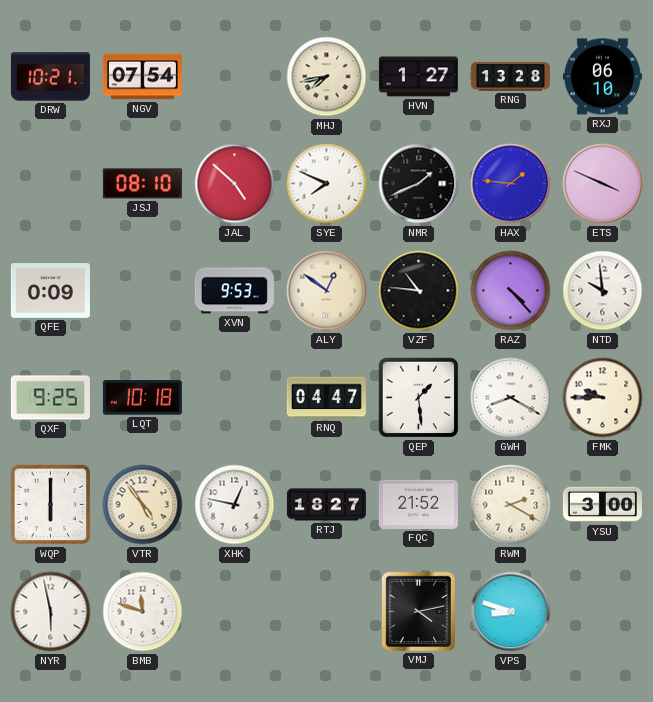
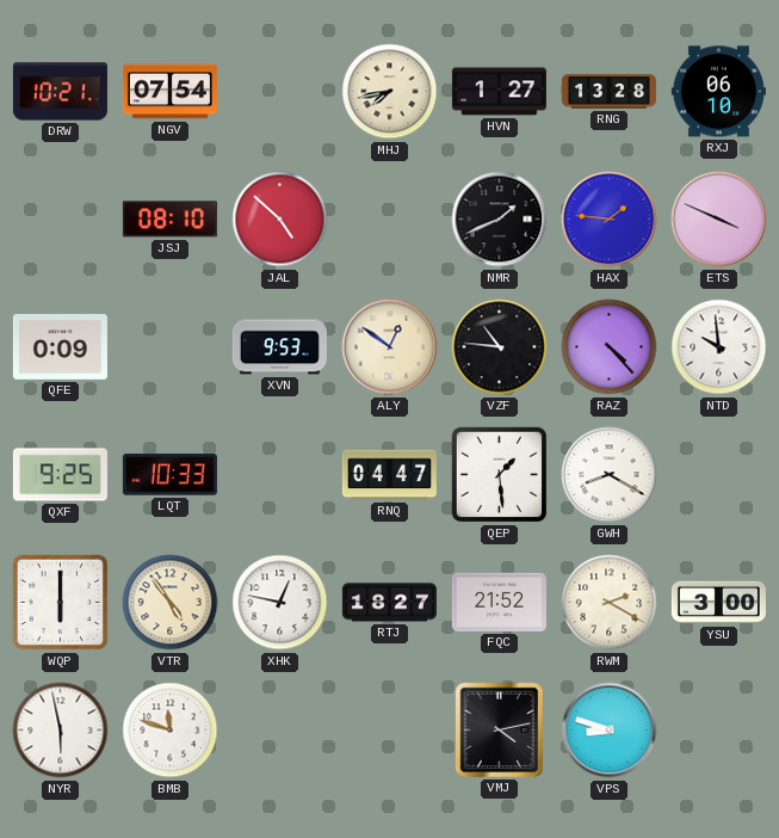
SYE: 7:49 -> none (327, 184)
LQT: 10:18 -> 10:33 (169, 475)
FMK: 9:45 -> none (603, 398)
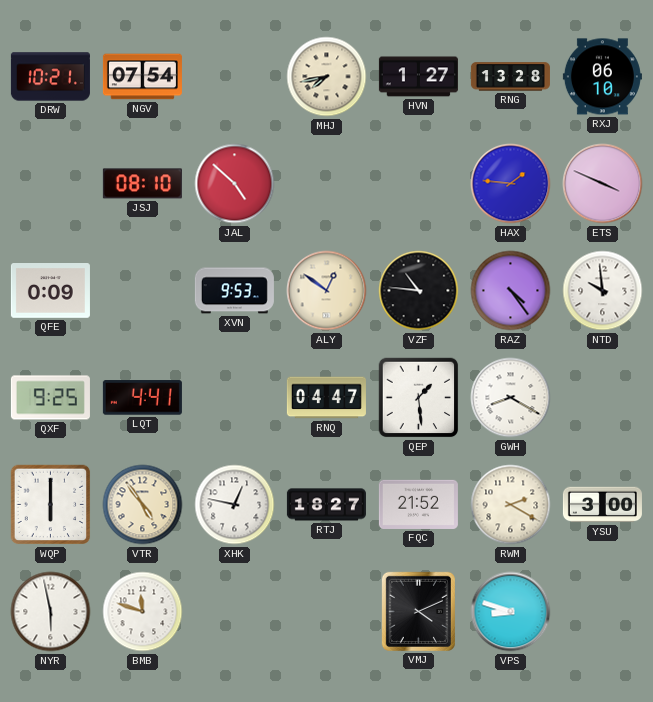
NMR: 1:41 -> none (500, 220)
RAZ: 4:23 -> 4:24 (511, 291)
LQT: 10:33 -> 4:41 (142, 398)
VMJ: 4:13 -> 4:11 (418, 611)
